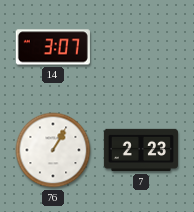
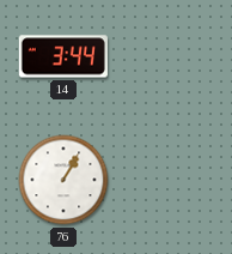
14: 3:07 -> 3:44 (63, 56)
7: 2:23 -> none (141, 150)
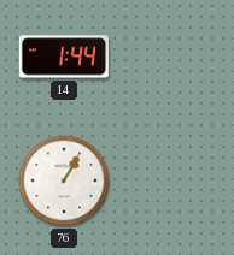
14: 3:44 -> 1:44 (64, 57)
